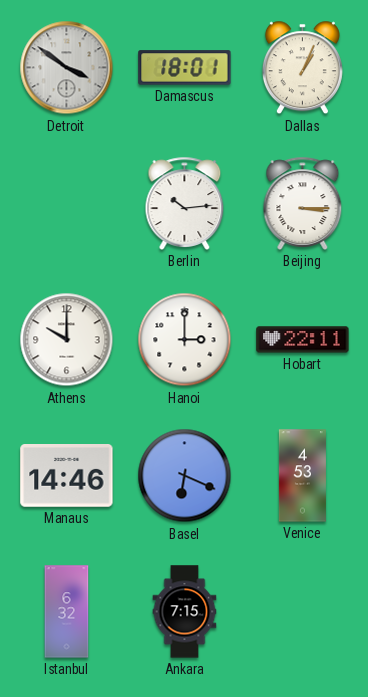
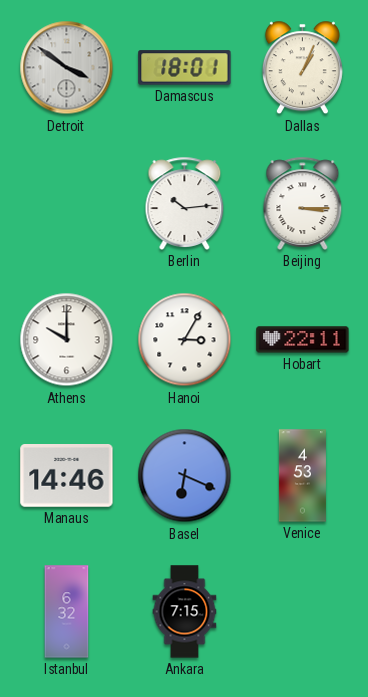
Hanoi: 3:00 -> 3:05 (185, 340)
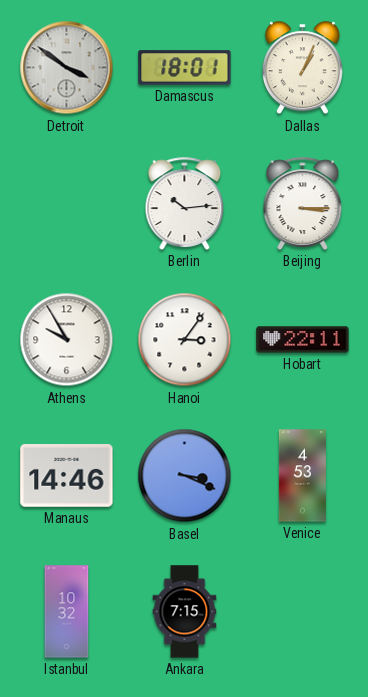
Athens: 10:00 -> 9:55 (67, 340)
Hanoi: 3:05 -> 3:06 (185, 340)
Basel: 6:19 -> 3:19 (185, 476)
Istanbul: 6:32 -> 10:32 (67, 612)
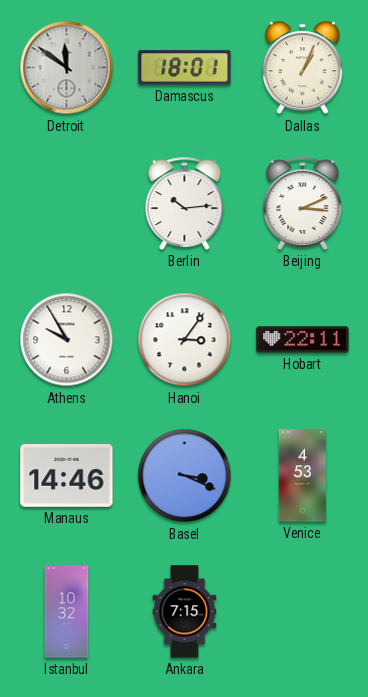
Detroit: 3:51 -> 11:51 (67, 68)
Beijing: 3:15 -> 3:11 (303, 203)
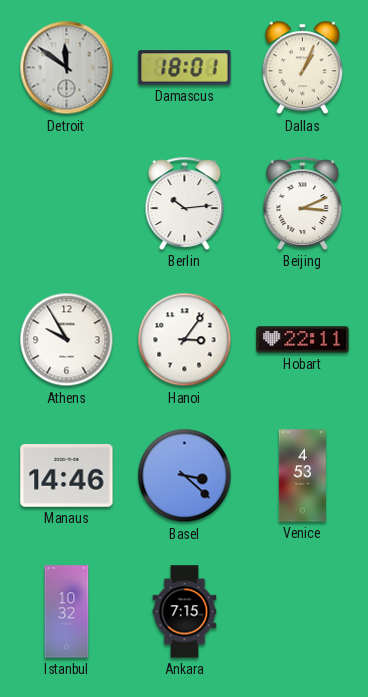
Basel: 3:19 -> 3:22 (185, 476)
